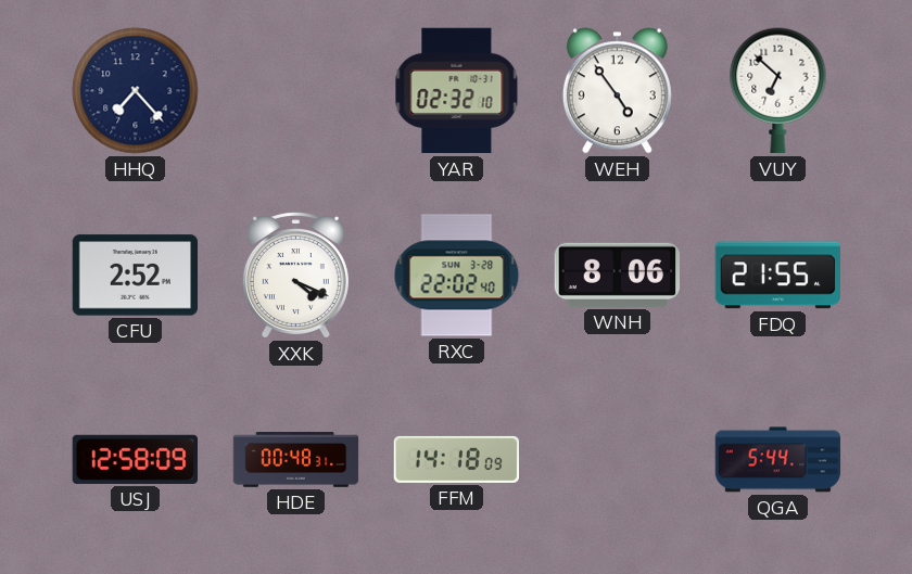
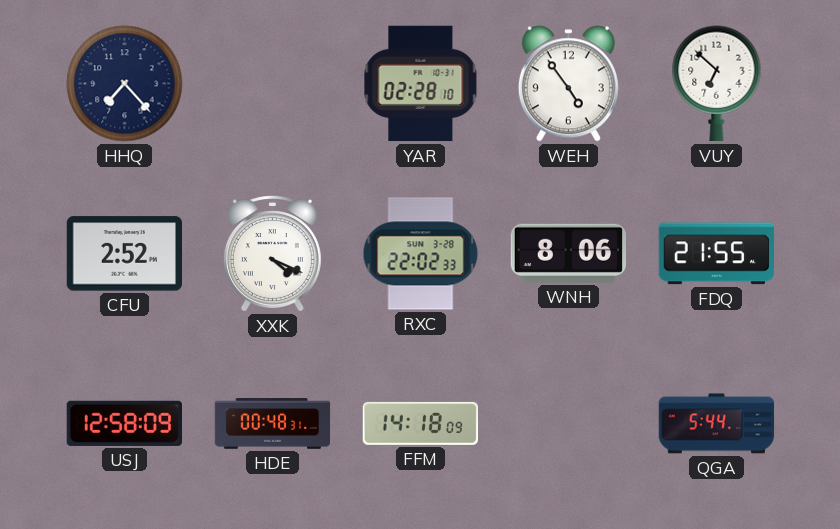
YAR: 02:32 -> 02:28 (421, 84)
RXC: 22:02:40 -> 22:02:33 (421, 254)
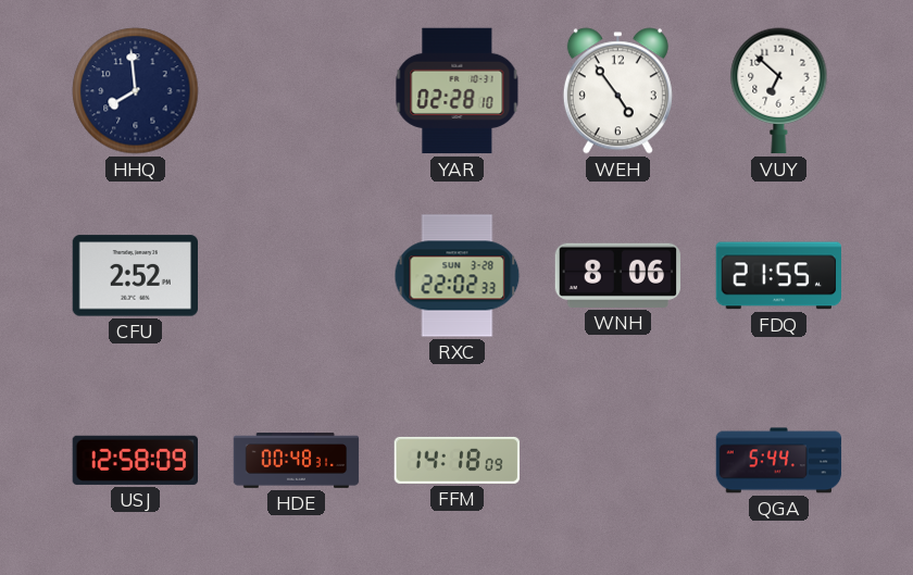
HHQ: 7:23 -> 7:59 (136, 91)
XXK: 4:19 -> none (272, 254)
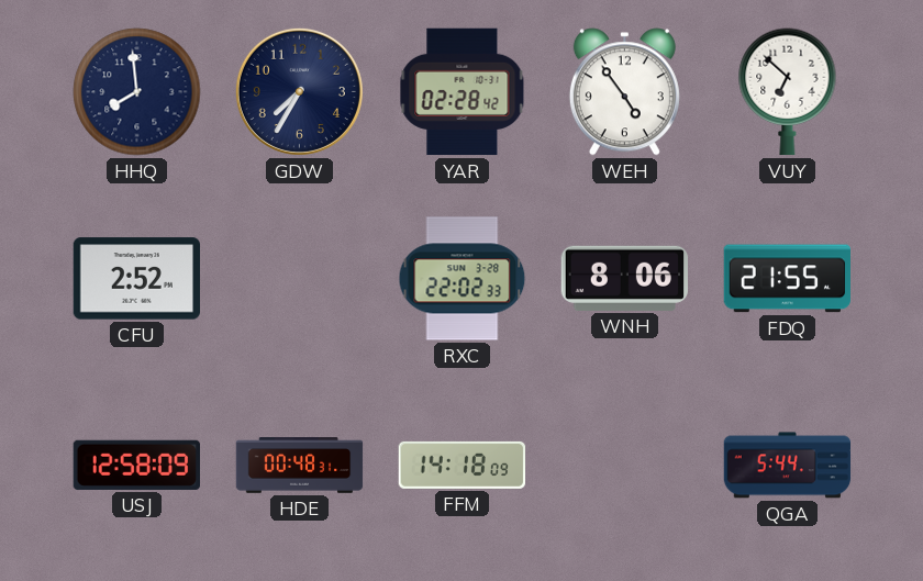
GDW: none -> 7:35 (299, 91)
YAR: 02:28:10 -> 02:28:42 (463, 92)
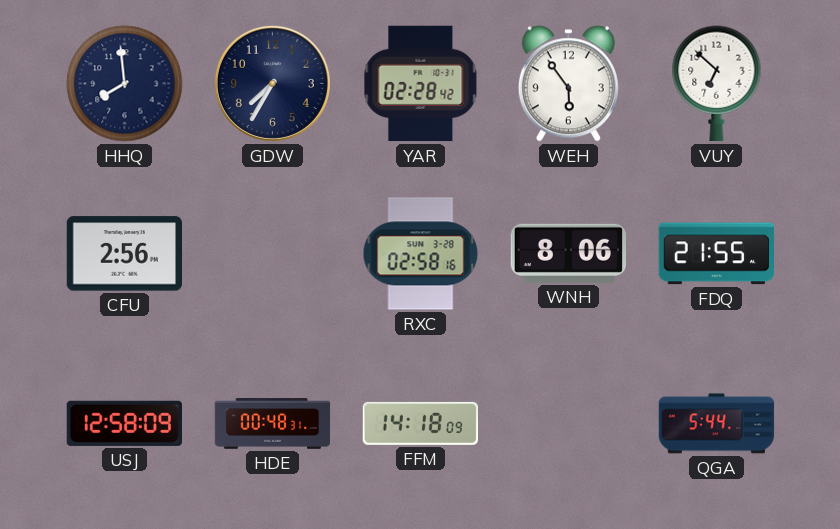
WEH: 4:54 -> 5:54 (568, 84)
CFU: 2:52 -> 2:56 (124, 254)
RXC: 22:02 -> 02:58 (421, 254)
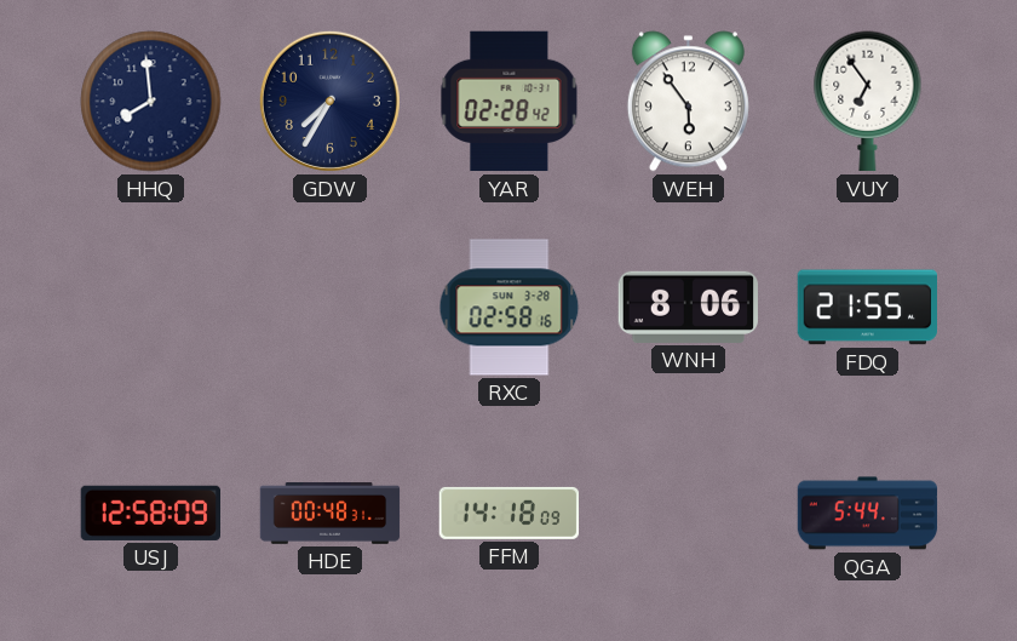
VUY: 6:52 -> 6:54 (868, 102)
CFU: 2:56 -> none (124, 254)
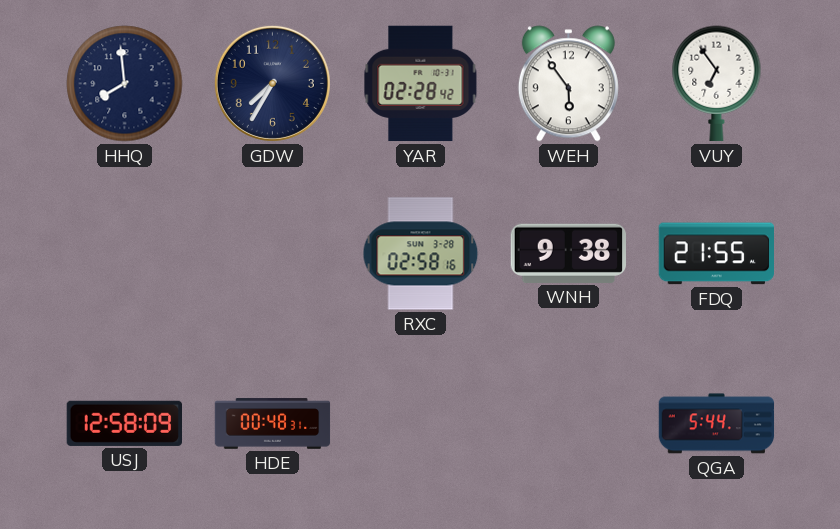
WNH: 8:06 -> 9:38 (568, 253)
FFM: 14:18 -> none (510, 513)
